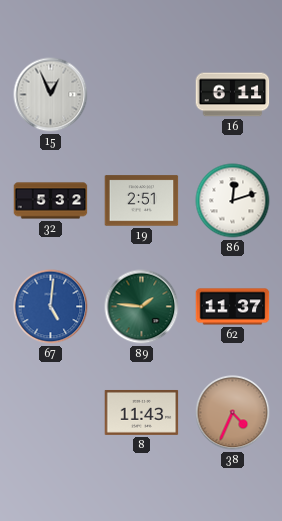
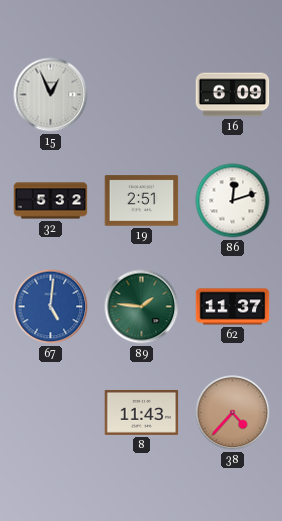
16: 6:11 -> 6:09 (233, 95)
38: 4:34 -> 4:37 (233, 413)
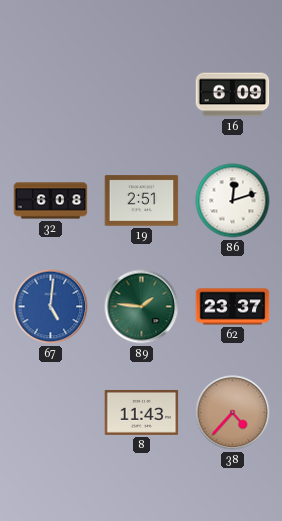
15: 12:56 -> none (51, 95)
32: 5:32 -> 6:08 (51, 201)
62: 11:37 -> 23:37 (233, 307)
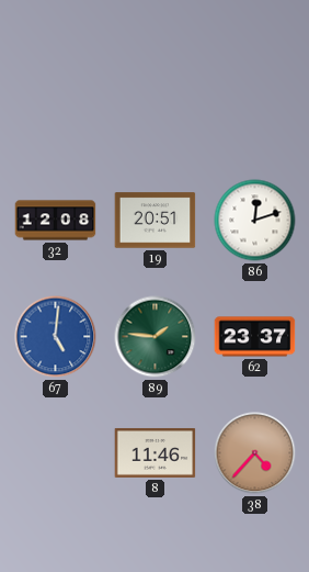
16: 6:09 -> none (233, 95)
32: 6:08 -> 12:08 (56, 221)
19: 2:51 -> 20:51 (156, 221)
8: 11:43 -> 11:46 (156, 452)
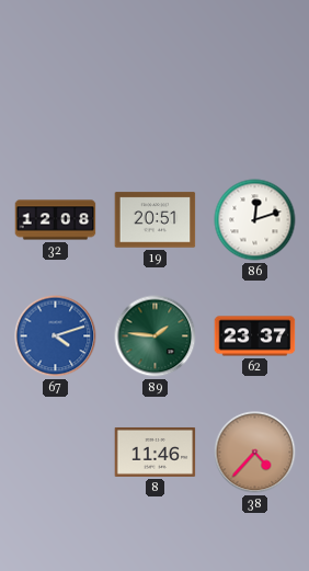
67: 5:01 -> 4:12 (56, 336)
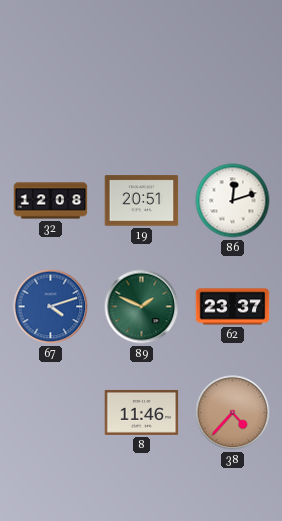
89: 1:46 -> 1:49 (142, 307)
